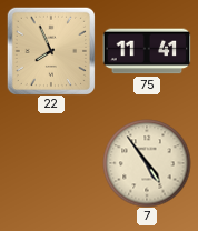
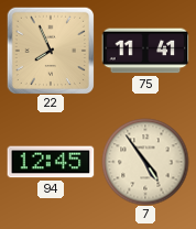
94: none -> 12:45 (51, 162)
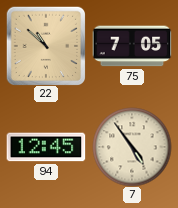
22: 7:56 -> 10:52 (46, 46)
75: 11:41 -> 7:05 (132, 46)
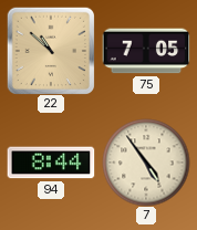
94: 12:45 -> 8:44 (51, 163)
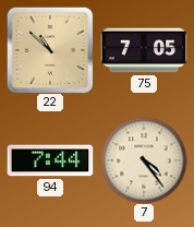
94: 8:44 -> 7:44 (50, 160)
7: 4:54 -> 4:24 (144, 160)
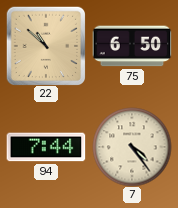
75: 7:05 -> 6:50 (132, 46)
